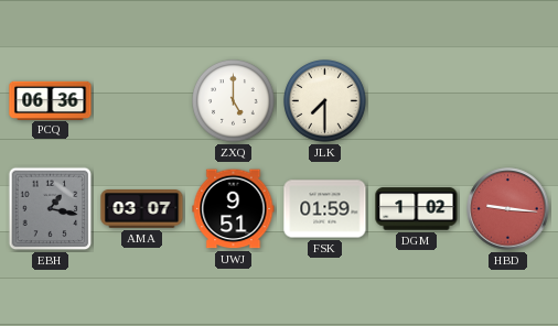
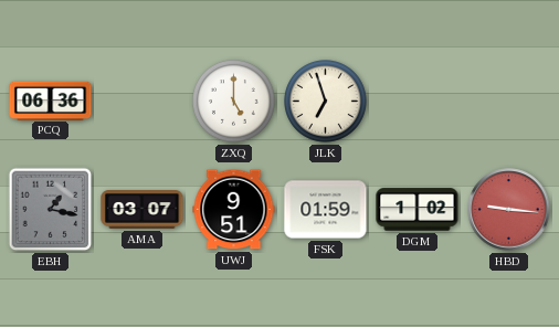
JLK: 7:30 -> 6:57 (326, 102)
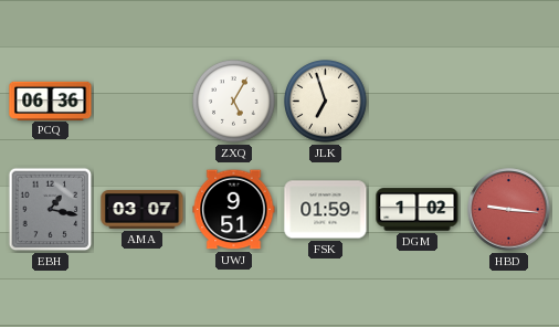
ZXQ: 5:00 -> 5:05 (234, 102)
